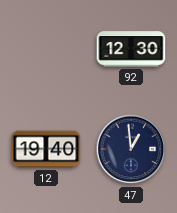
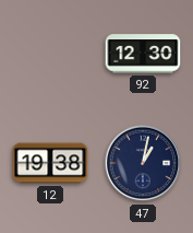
12: 19:40 -> 19:38 (50, 163)
47: 12:59 -> 1:02 (143, 163)
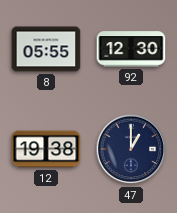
8: none -> 05:55 (46, 49)
47: 1:02 -> 1:00 (131, 149)
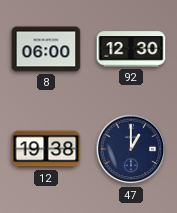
8: 05:55 -> 06:00 (46, 49)
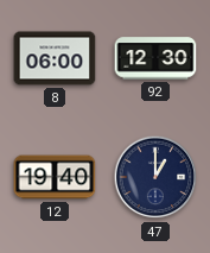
12: 19:38 -> 19:40 (55, 177)
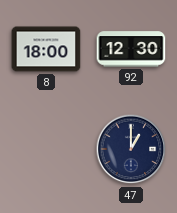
8: 06:00 -> 18:00 (46, 49)
12: 19:40 -> none (55, 177)
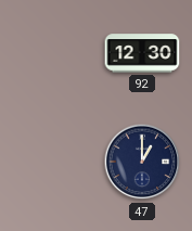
8: 18:00 -> none (46, 49)
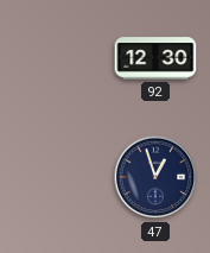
47: 1:00 -> 12:57 (155, 177)
